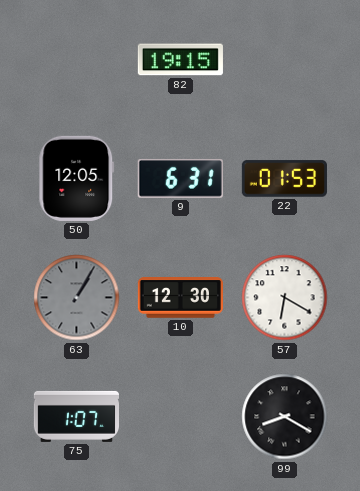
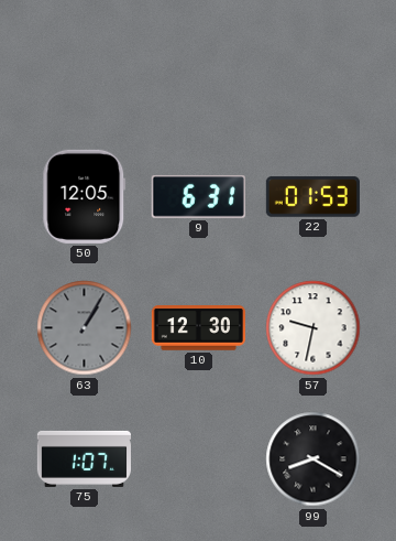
82: 19:15 -> none (180, 60)
57: 6:20 -> 9:32 (313, 328)
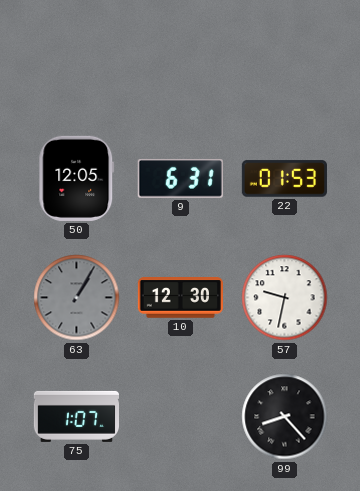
99: 8:20 -> 8:23 (285, 417)
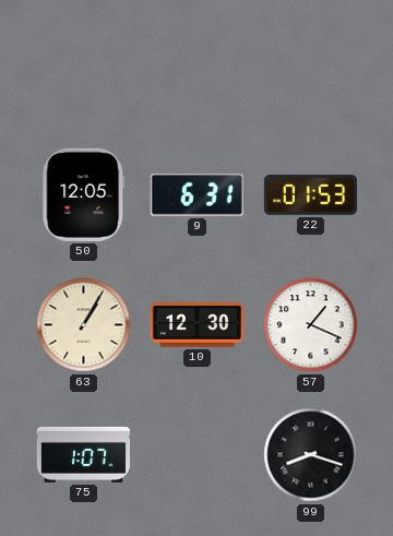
63 dial: grey -> cream (84, 325)
57: 9:32 -> 1:19 (311, 325)
99: 8:23 -> 8:18 (311, 455)
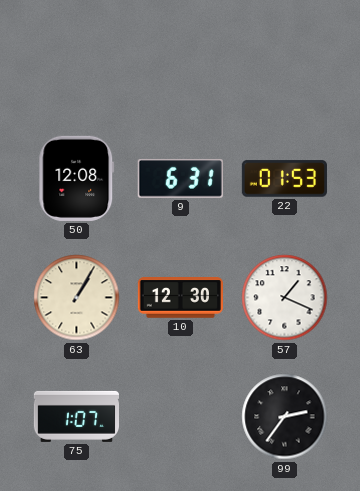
50: 12:05 -> 12:08 (77, 178)
99: 8:18 -> 2:36 (285, 417)
